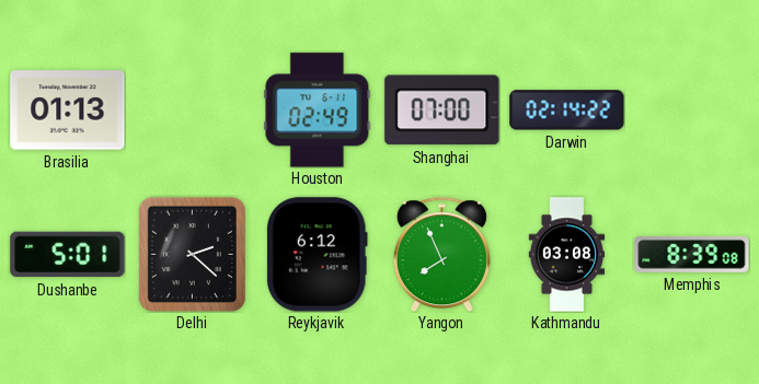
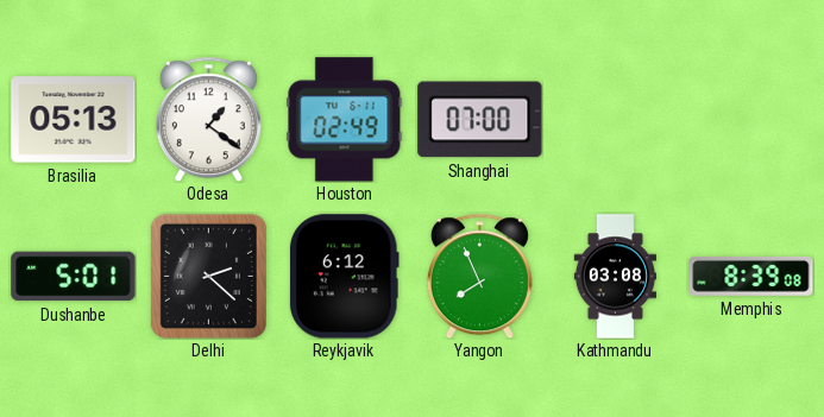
Brasilia: 01:13 -> 05:13 (74, 120)
Odesa: none -> 1:21 (208, 119)
Darwin: 02:14 -> none (567, 110)
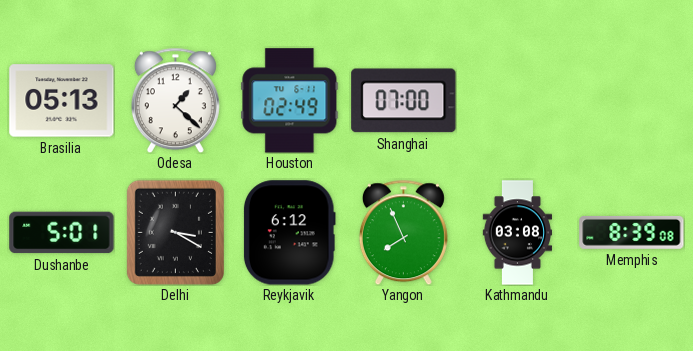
Odesa: 1:21 -> 1:22 (175, 100)
Delhi: 2:22 -> 3:20 (175, 232)
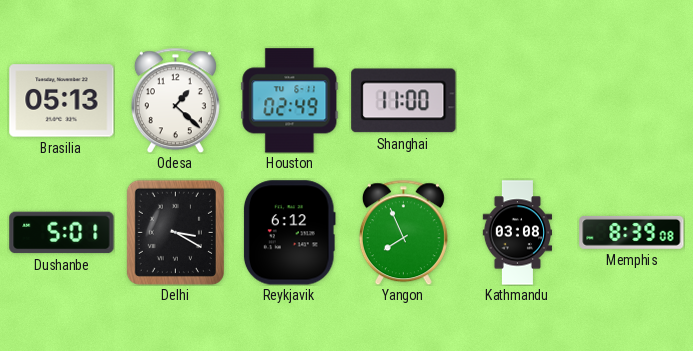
Shanghai: 07:00 -> 11:00 (404, 101)
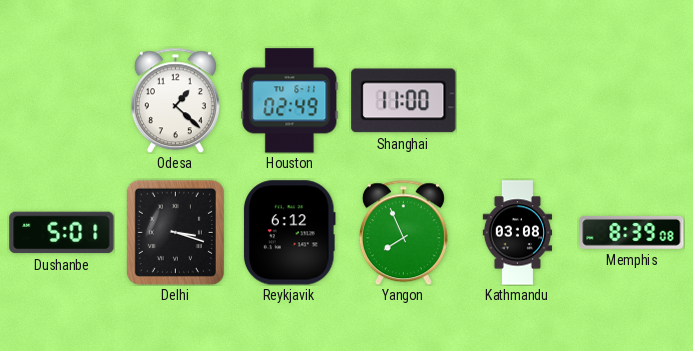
Brasilia: 05:13 -> none (62, 101)
Delhi: 3:20 -> 3:18 (175, 232)
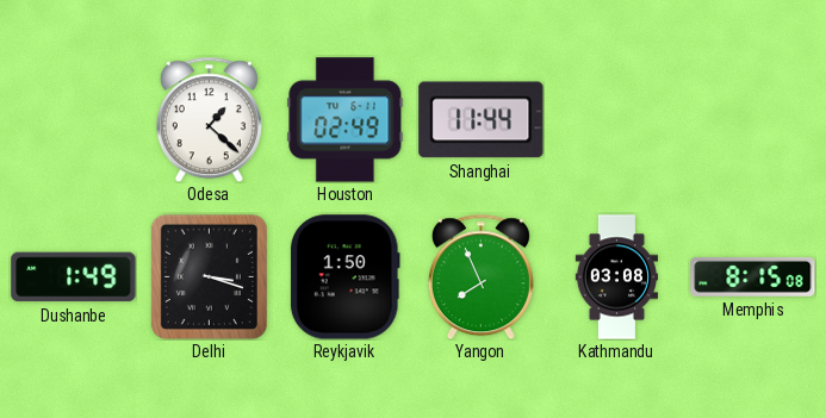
Shanghai: 11:00 -> 11:44 (482, 120)
Dushanbe: 5:01 -> 1:49 (74, 277)
Reykjavik: 6:12 -> 1:50 (344, 277)
Memphis: 8:39 -> 8:15 (753, 276)
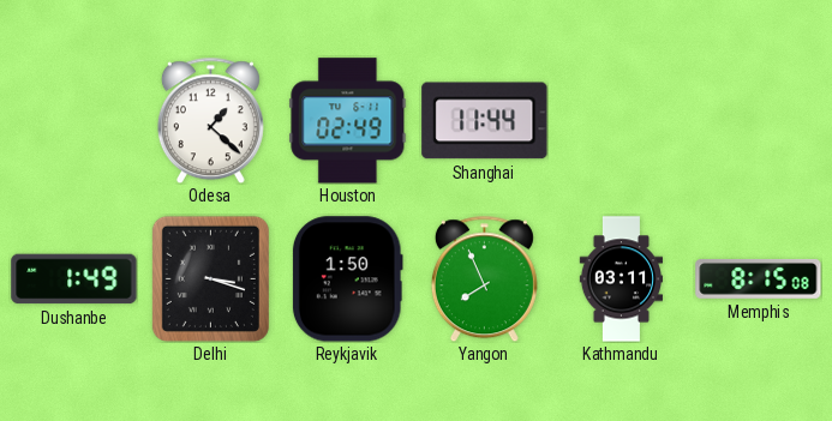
Kathmandu: 03:08 -> 03:11 (621, 279)
